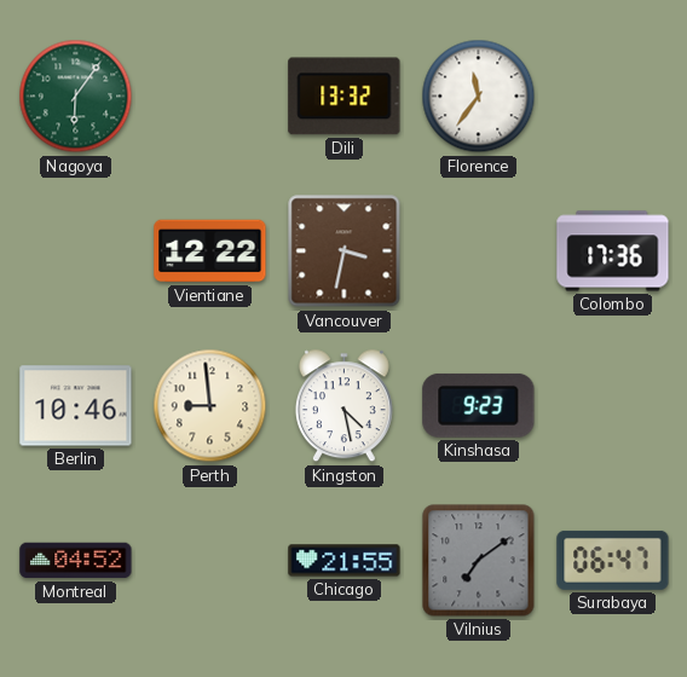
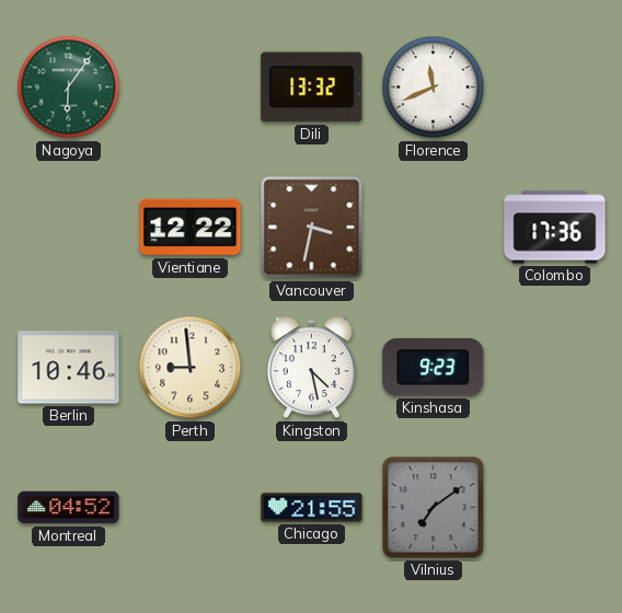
Florence: 11:36 -> 11:41 (434, 88)
Surabaya: 06:47 -> none (613, 560)
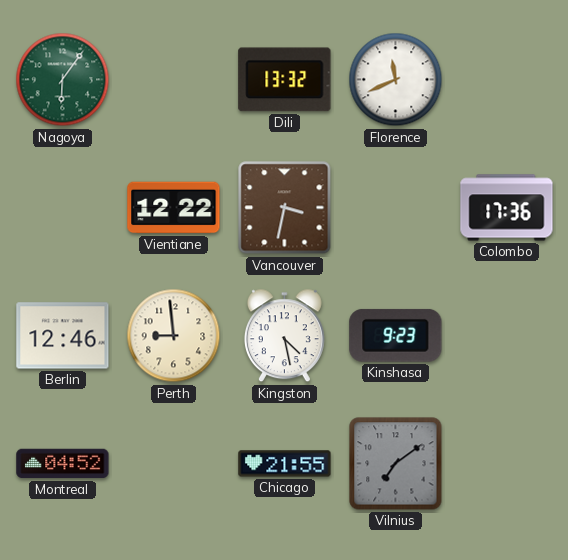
Berlin: 10:46 -> 12:46 (63, 336)
